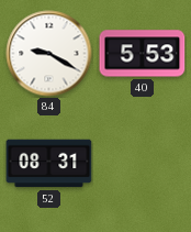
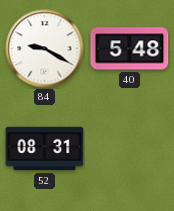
40: 5:53 -> 5:48 (130, 49)
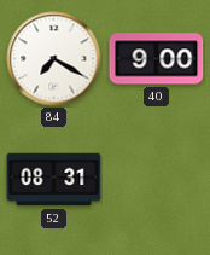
84: 9:20 -> 7:20 (54, 59)
40: 5:48 -> 9:00 (157, 59)
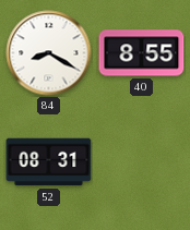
84: 7:20 -> 8:20 (49, 53)
40: 9:00 -> 8:55 (142, 53)
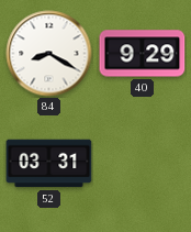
40: 8:55 -> 9:29 (143, 54)
52: 08:31 -> 03:31 (49, 164)
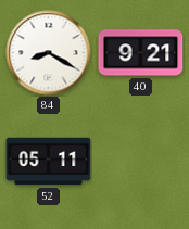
40: 9:29 -> 9:21 (141, 53)
52: 03:31 -> 05:11 (49, 162)
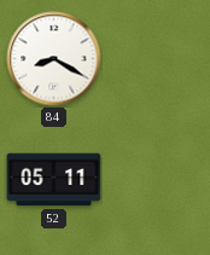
40: 9:21 -> none (141, 53)
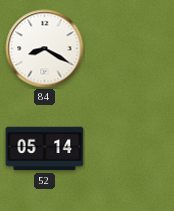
52: 05:11 -> 05:14 (45, 149)
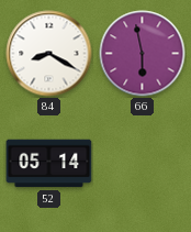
66: none -> 5:58 (143, 54)
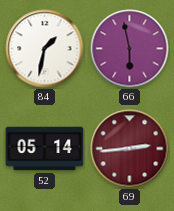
84: 8:20 -> 1:32 (45, 49)
69: none -> 2:44 (130, 149)
